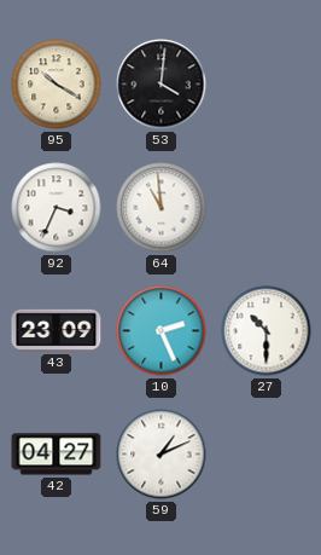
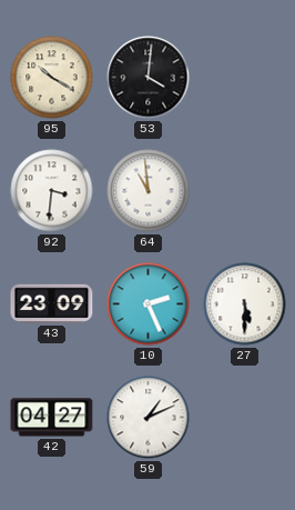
92: 3:34 -> 3:31 (52, 191)
27: 10:30 -> 5:30 (245, 304)
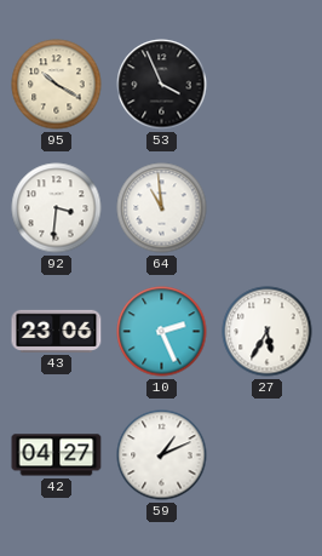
53: 4:01 -> 3:56 (162, 85)
43: 23:09 -> 23:06 (57, 331)
27: 5:30 -> 5:35 (268, 332)
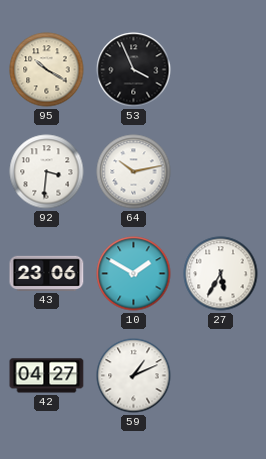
64: 10:59 -> 10:13 (134, 172)
10: 2:26 -> 1:50 (134, 274)
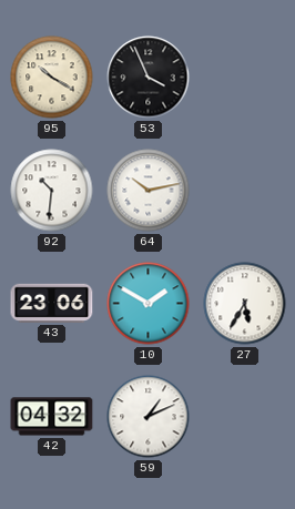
92: 3:31 -> 10:31 (52, 191)
42: 04:27 -> 04:32 (52, 417)
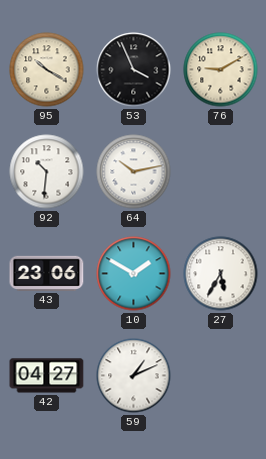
76: none -> 9:10 (221, 70)
42: 04:32 -> 04:27 (47, 376)
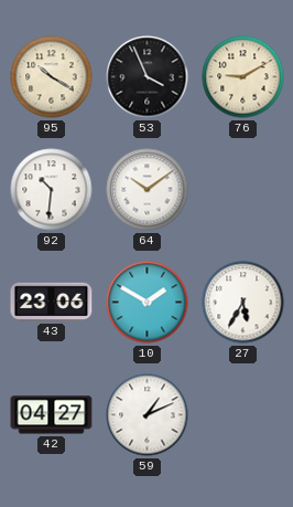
64: 10:13 -> 10:09 (148, 190)
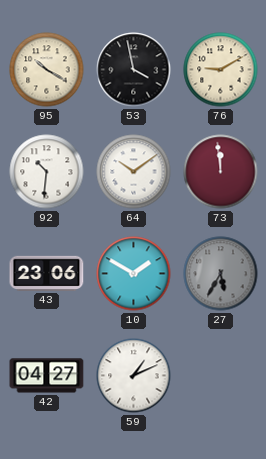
53: 3:56 -> 3:58 (134, 70)
73: none -> 11:59 (221, 172)
27 dial: white -> grey (221, 274)
